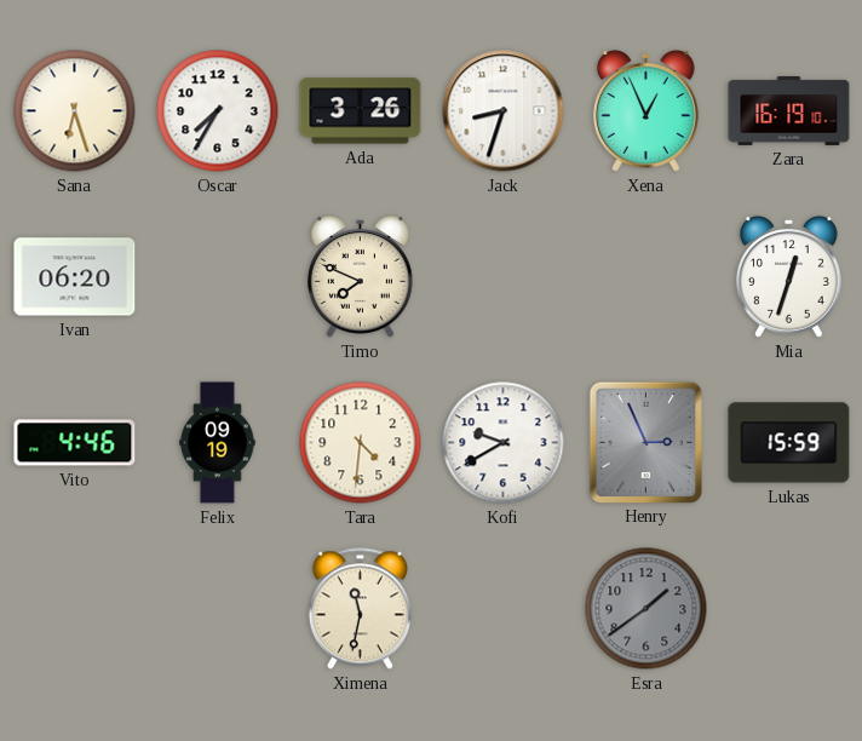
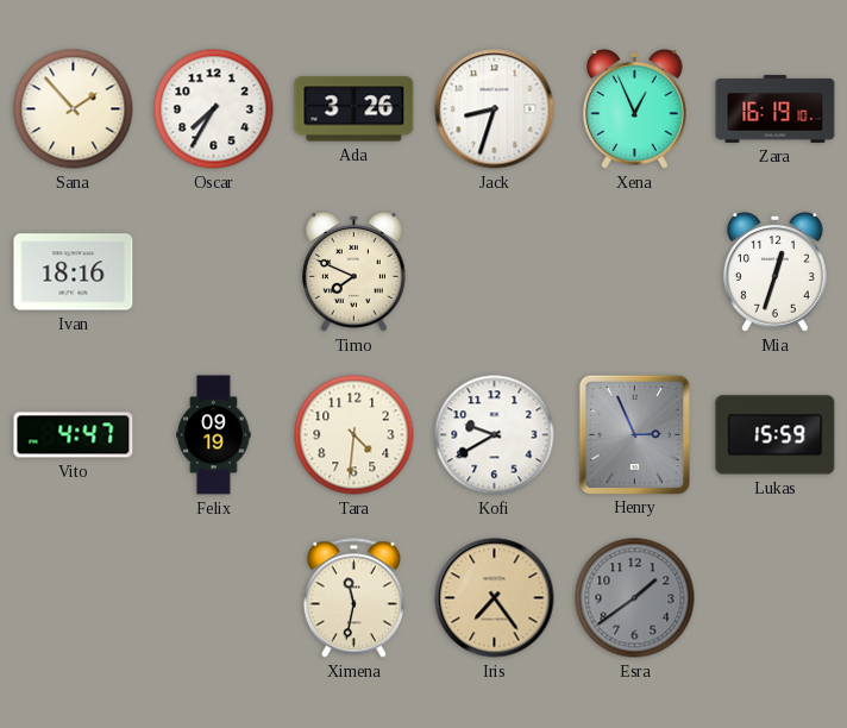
Sana: 6:27 -> 1:53 (74, 109)
Ivan: 06:20 -> 18:16 (74, 272)
Vito: 4:46 -> 4:47 (74, 435)
Iris: none -> 7:24 (495, 598)
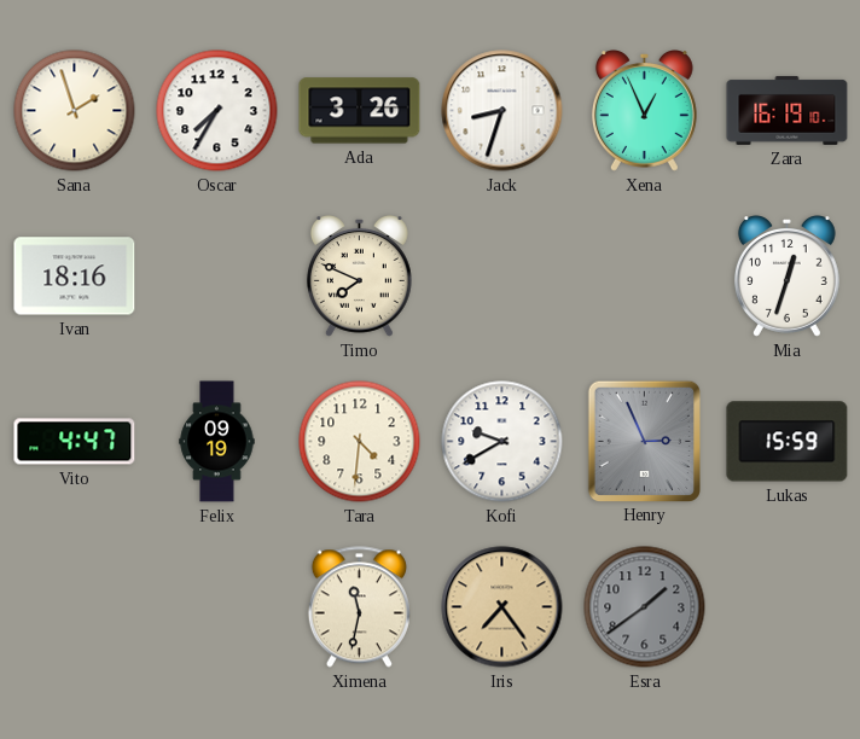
Sana: 1:53 -> 1:57 (75, 111)
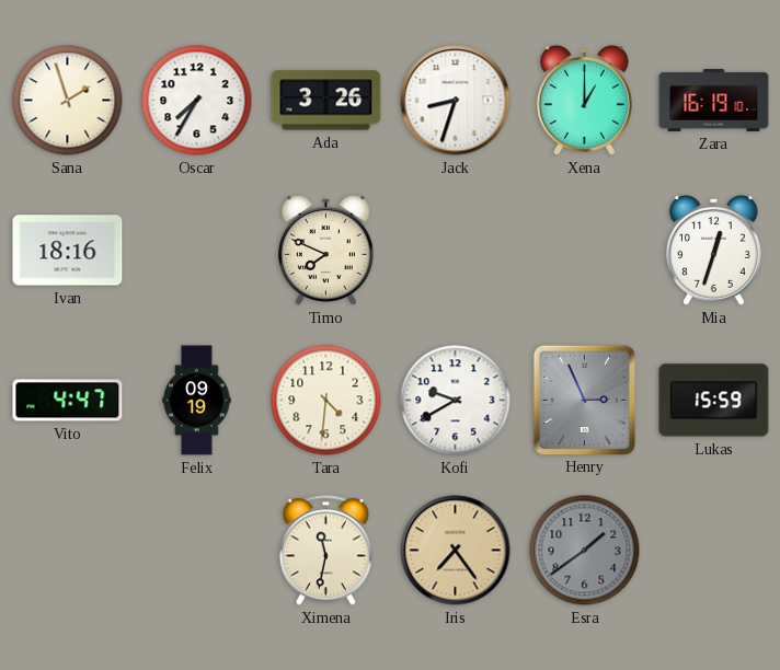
Xena: 12:56 -> 1:00 (584, 101)
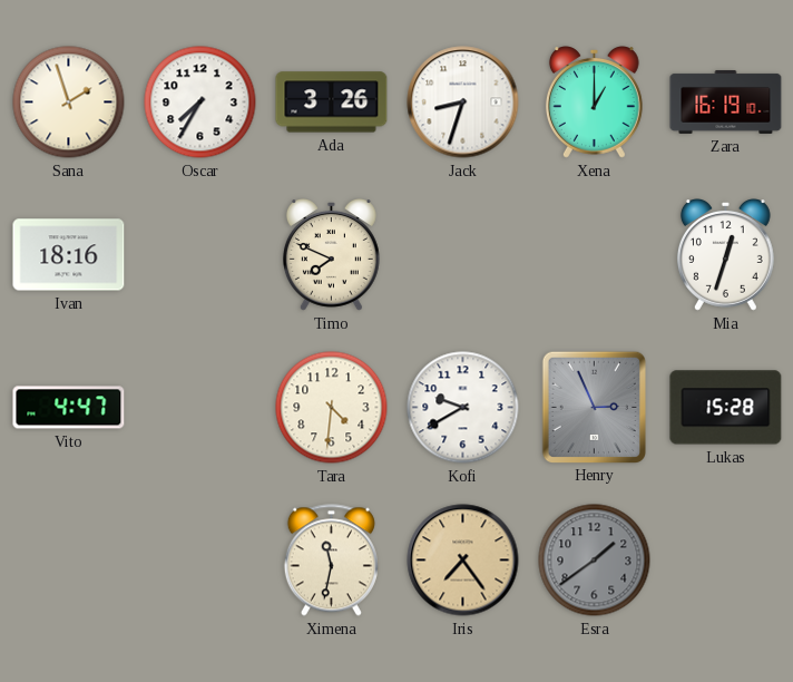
Felix: 09:19 -> none (197, 401)
Lukas: 15:59 -> 15:28 (726, 408)
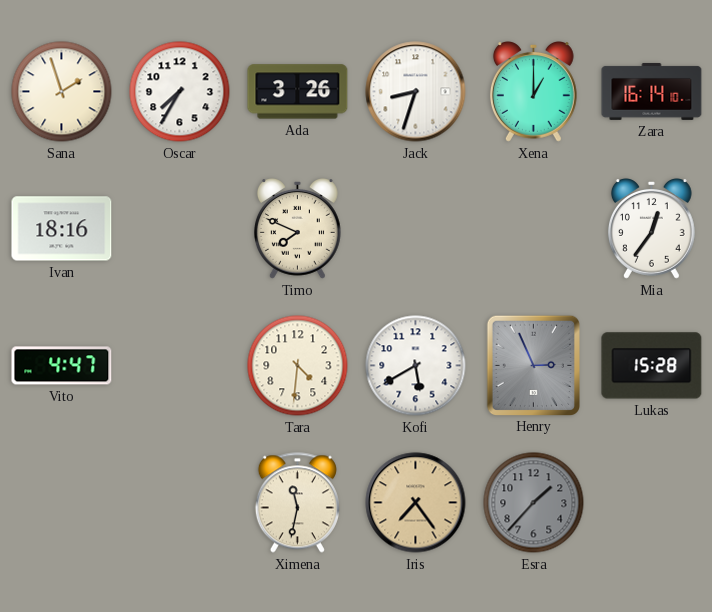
Zara: 16:19 -> 16:14 (652, 91)
Mia: 12:33 -> 12:36 (651, 229)
Kofi: 9:40 -> 5:40 (416, 366)
Esra: 1:39 -> 1:37 (534, 503)
